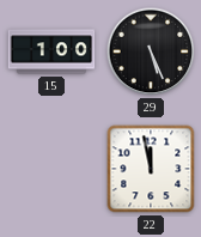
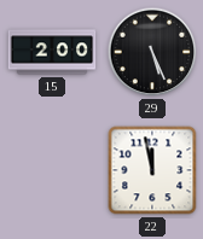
15: 1:00 -> 2:00 (52, 52)
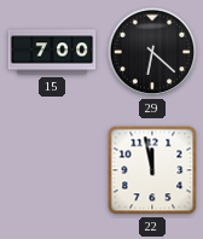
15: 2:00 -> 7:00 (52, 52)
29: 5:26 -> 6:22 (152, 52)
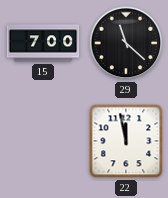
29: 6:22 -> 11:22 (126, 43)
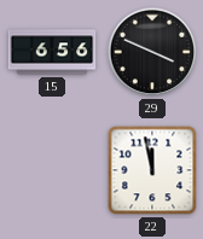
15: 7:00 -> 6:56 (52, 52)
29: 11:22 -> 3:49 (152, 52)
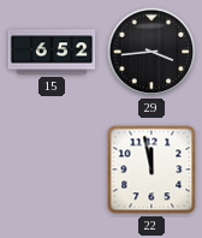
15: 6:56 -> 6:52 (52, 52)
29: 3:49 -> 3:44 (151, 52)
